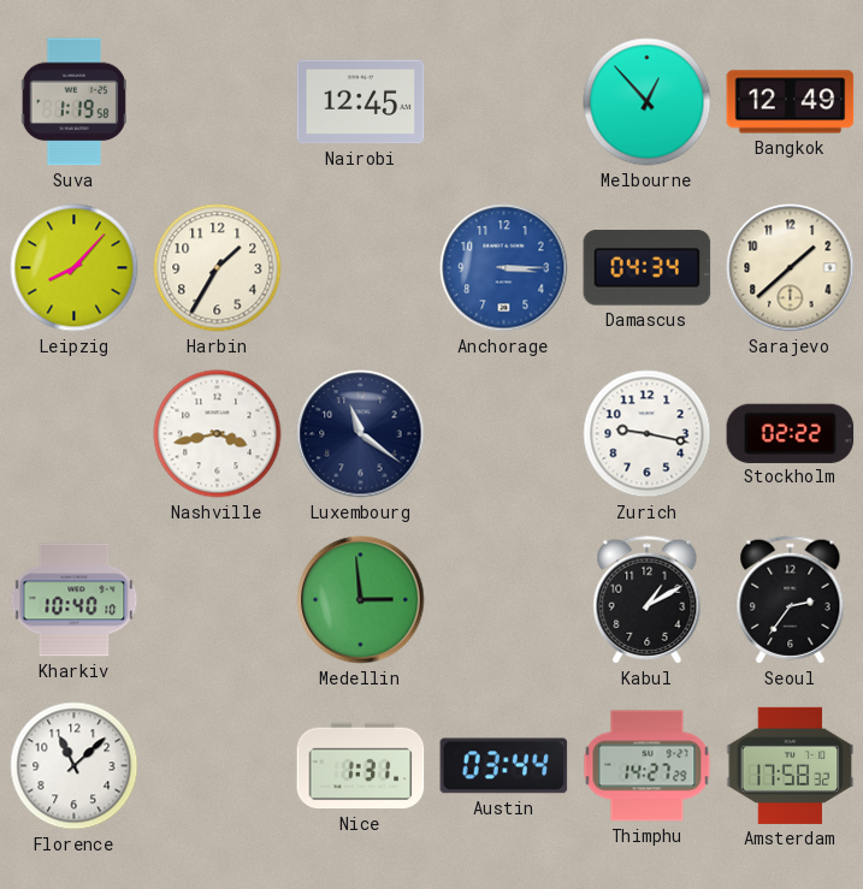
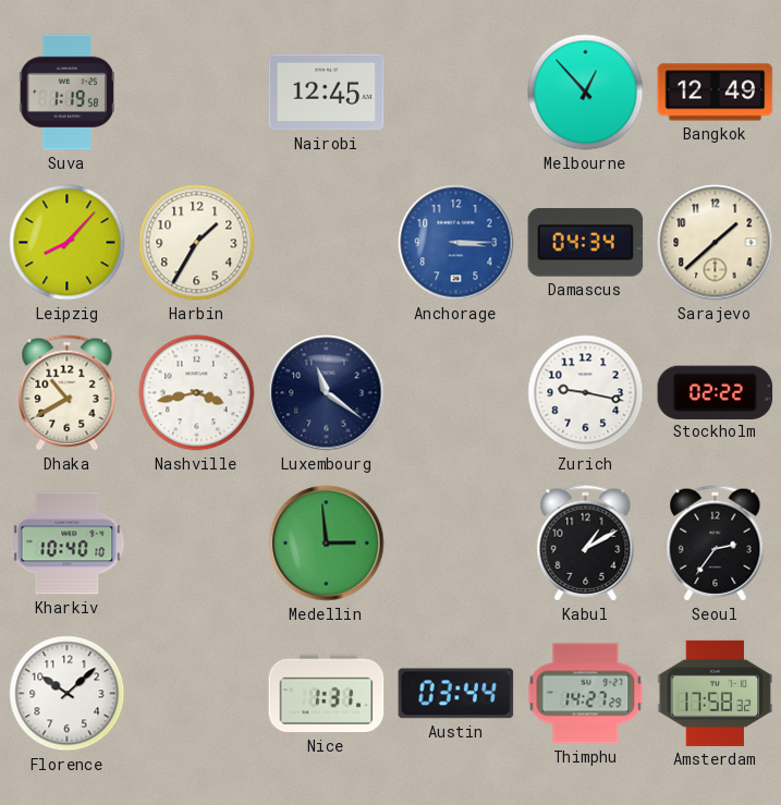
Dhaka: none -> 10:40 (68, 393)
Florence: 11:08 -> 10:08 (68, 694)
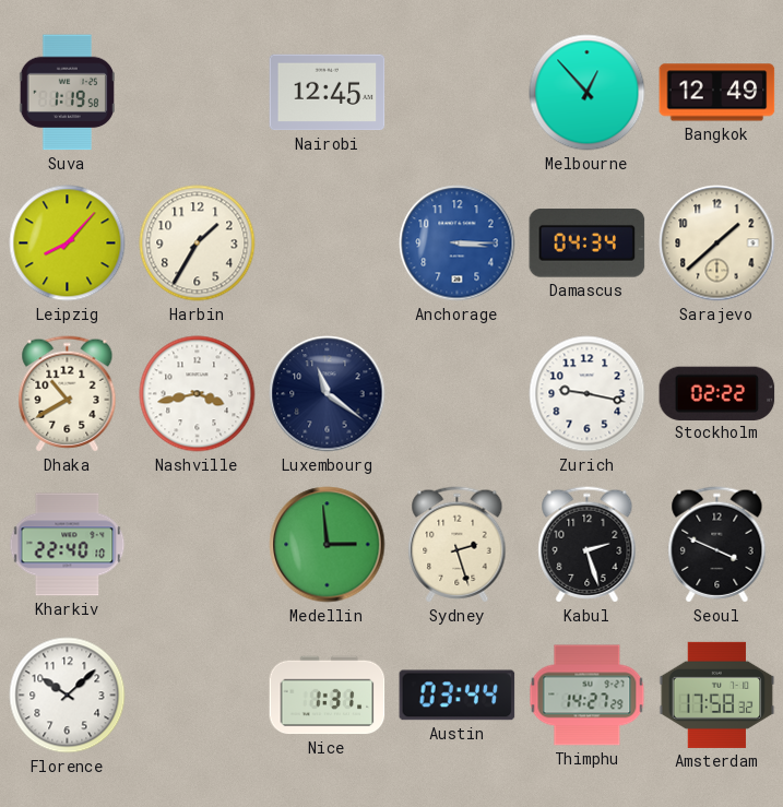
Kharkiv: 10:40 -> 22:40 (68, 545)
Sydney: none -> 2:27 (458, 545)
Kabul: 1:10 -> 2:27 (588, 545)
Seoul: 2:36 -> 3:49 (717, 545)
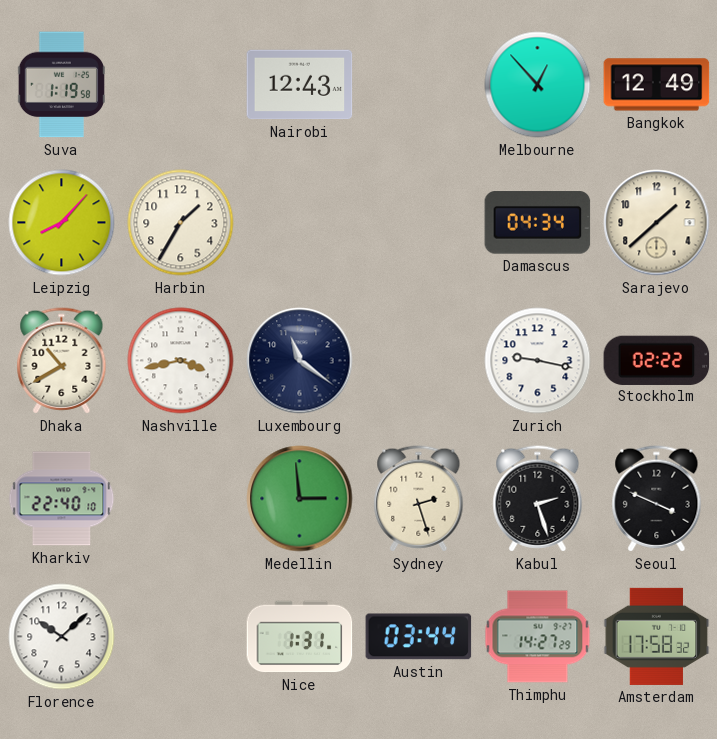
Nairobi: 12:45 -> 12:43 (300, 85)
Anchorage: 3:15 -> none (458, 244)
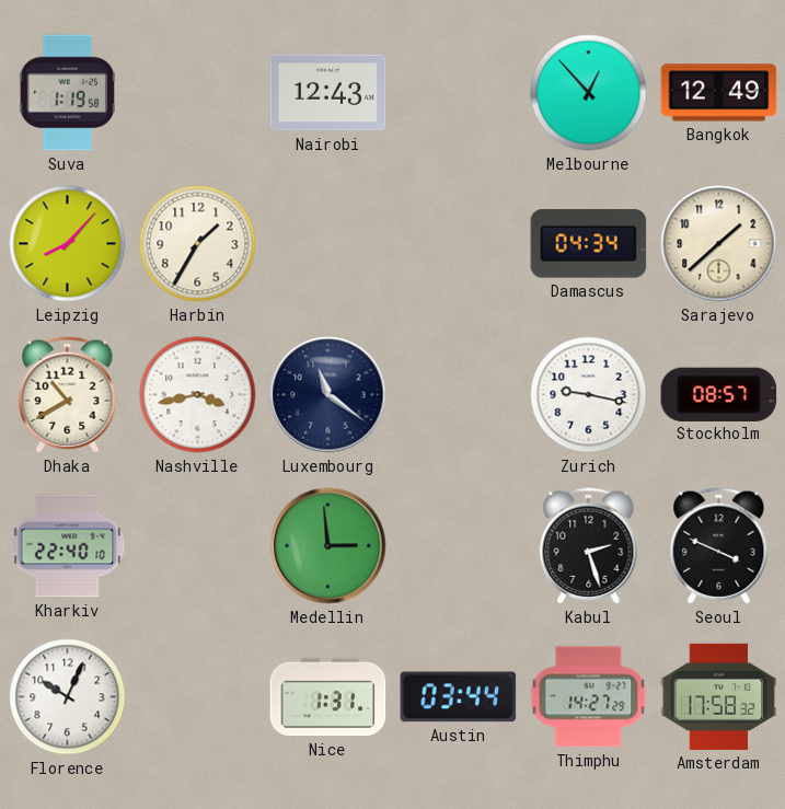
Stockholm: 02:22 -> 08:57 (719, 394)
Sydney: 2:27 -> none (419, 499)
Florence: 10:08 -> 10:04 (68, 697)
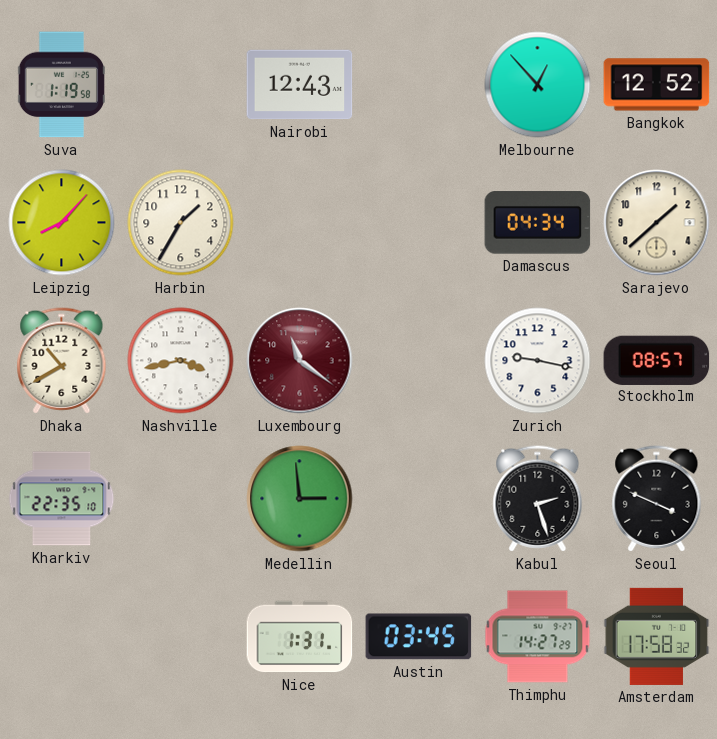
Bangkok: 12:49 -> 12:52 (657, 85)
Luxembourg dial: navy -> burgundy (300, 361)
Kharkiv: 22:40 -> 22:35 (62, 499)
Florence: 10:04 -> none (68, 697)
Austin: 03:44 -> 03:45 (419, 637)
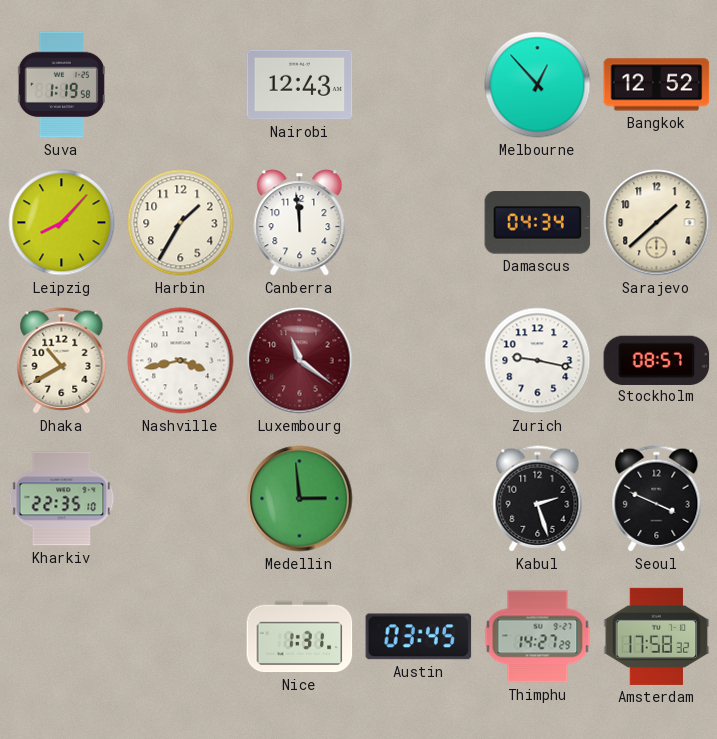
Canberra: none -> 11:59 (300, 223)
